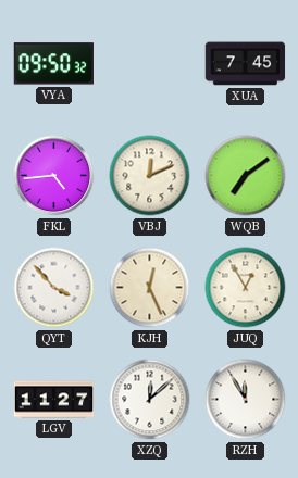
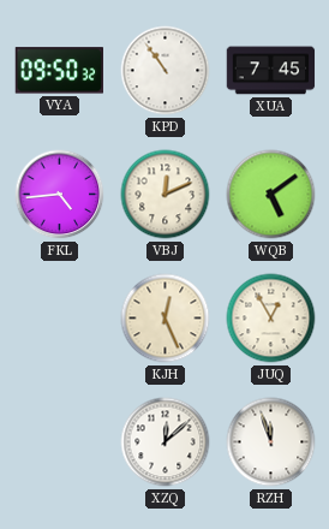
KPD: none -> 10:54 (166, 71)
WQB: 7:09 -> 5:09 (271, 195)
QYT: 3:53 -> none (54, 288)
LGV: 11:27 -> none (54, 400)
RZH: 11:55 -> 11:57 (271, 442)
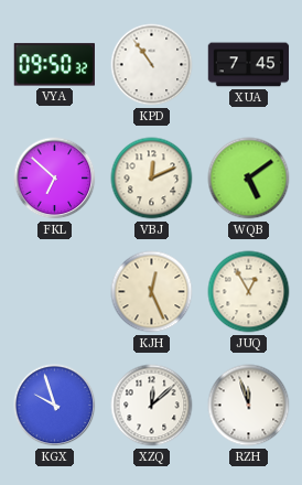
FKL: 4:44 -> 6:52 (55, 179)
KGX: none -> 9:57 (55, 406)
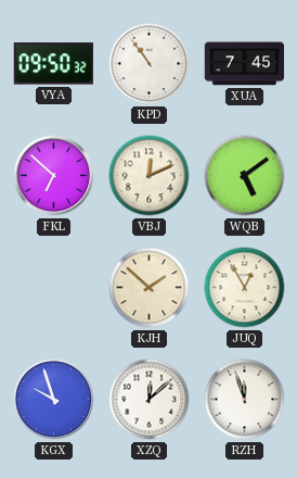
KJH: 12:26 -> 1:52 (150, 288)
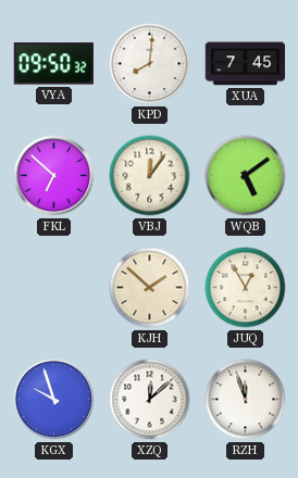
KPD: 10:54 -> 8:01 (150, 64)
VBJ: 12:11 -> 12:06 (150, 176)
